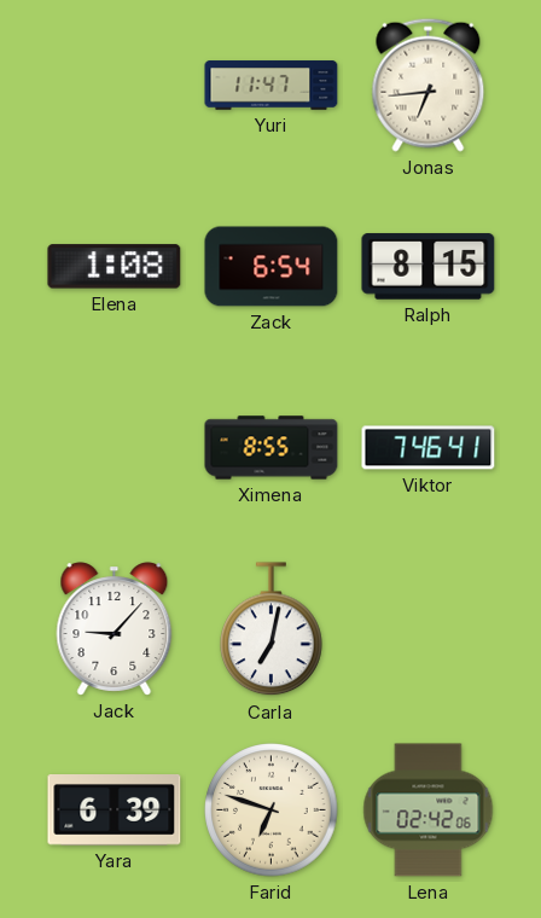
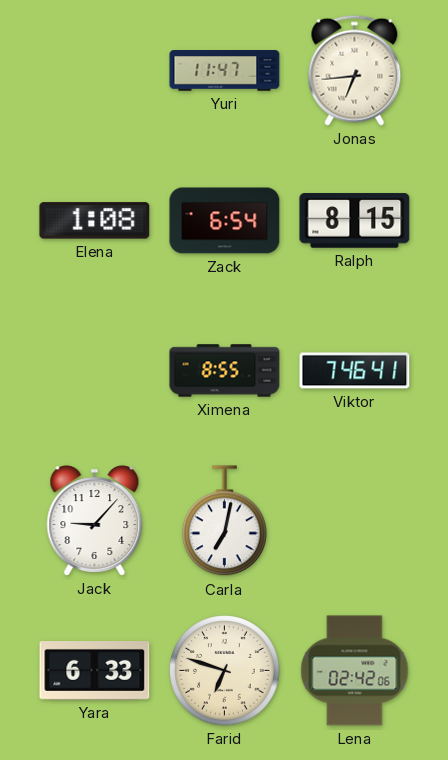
Yara: 6:39 -> 6:33 (95, 671)
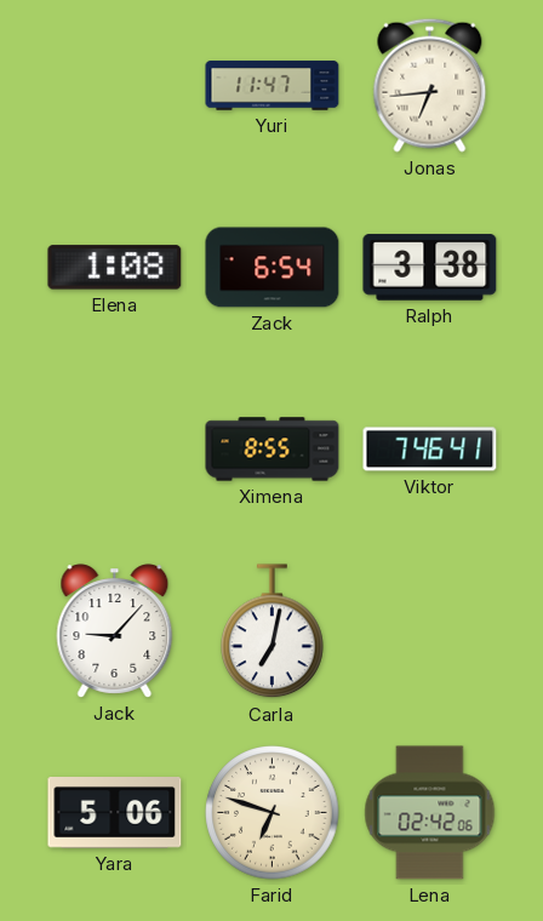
Ralph: 8:15 -> 3:38 (430, 268)
Yara: 6:33 -> 5:06 (115, 813)
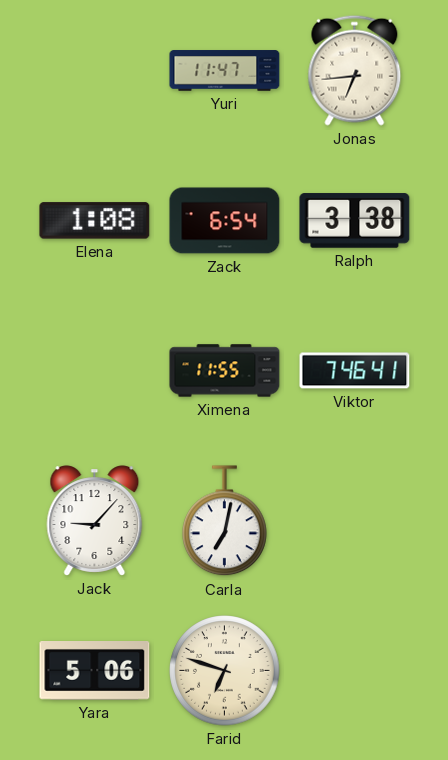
Ximena: 8:55 -> 11:55 (225, 371)
Lena: 02:42 -> none (430, 813)
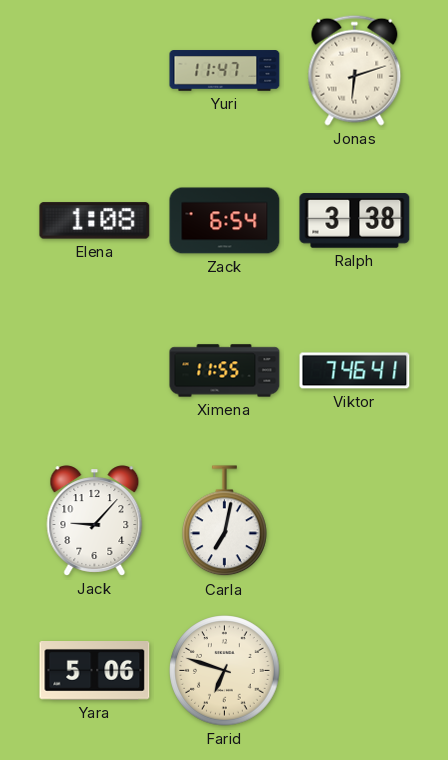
Jonas: 6:44 -> 6:12 (355, 70)
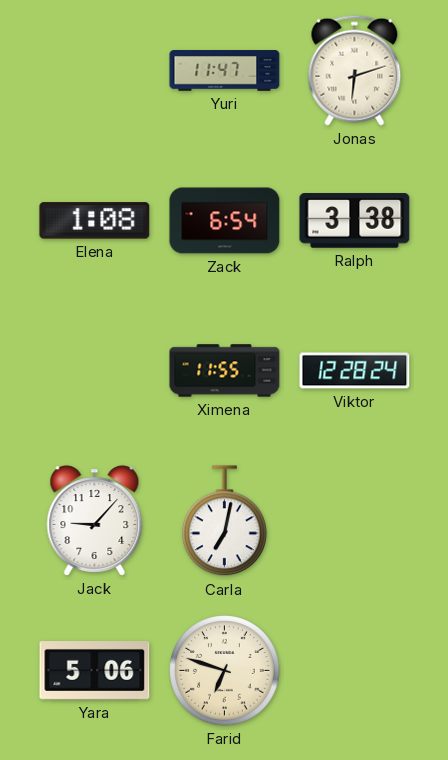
Viktor: 7:46 -> 12:28 (355, 371)
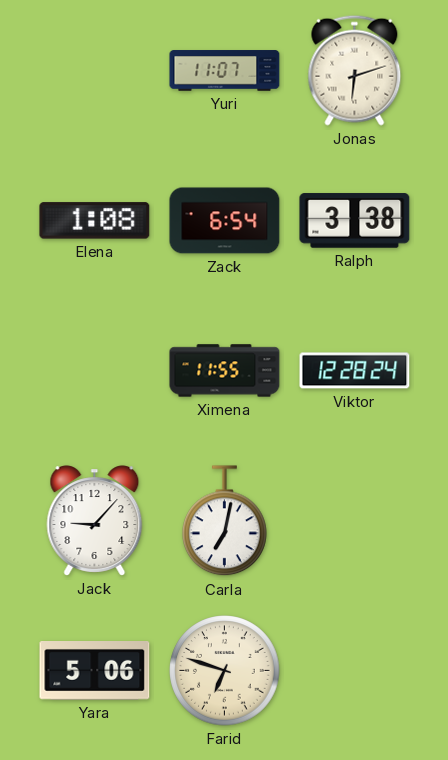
Yuri: 11:47 -> 11:07 (225, 71)
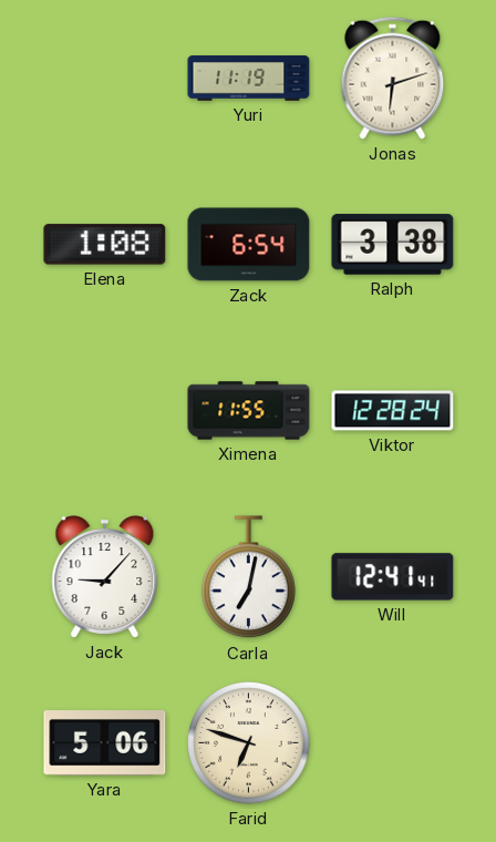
Yuri: 11:07 -> 11:19 (249, 79)
Will: none -> 12:41 (393, 577)
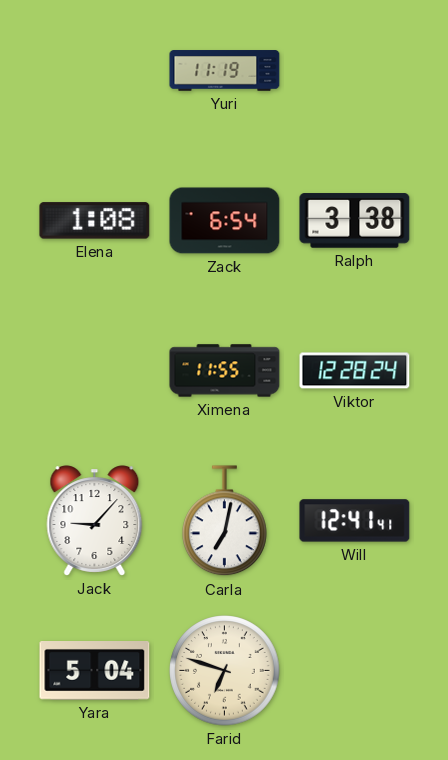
Jonas: 6:12 -> none (393, 78)
Yara: 5:06 -> 5:04 (95, 671)
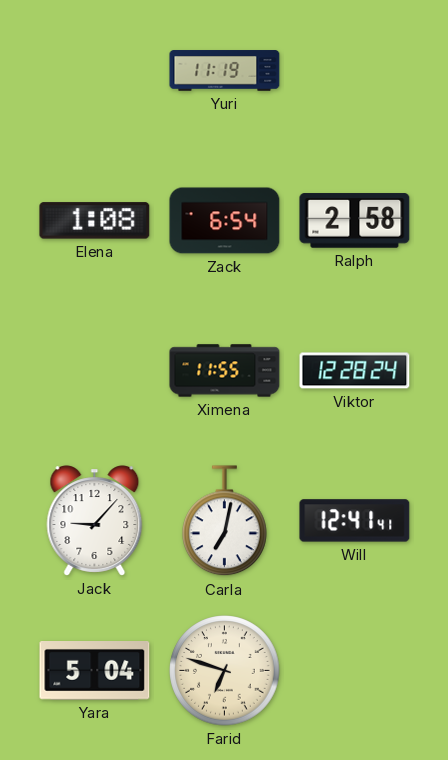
Ralph: 3:38 -> 2:58 (355, 221)
